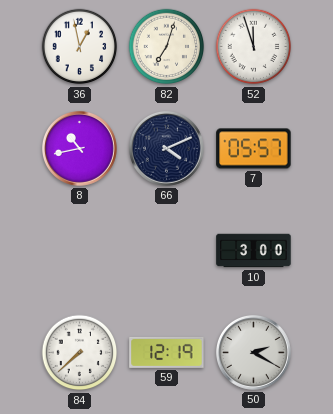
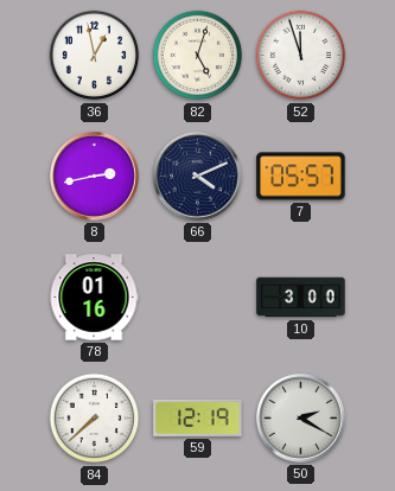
82: 7:03 -> 5:03 (198, 56)
8: 10:43 -> 2:43 (94, 176)
78: none -> 01:16 (94, 298)
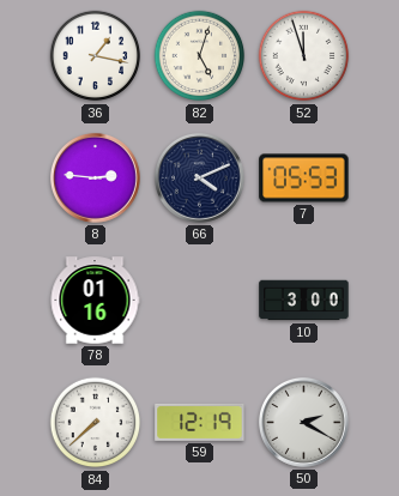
36: 12:58 -> 1:17 (96, 56)
8: 2:43 -> 2:46 (95, 177)
7: 05:57 -> 05:53 (304, 179)
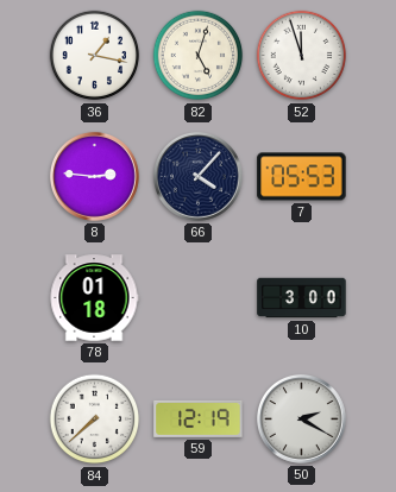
66: 4:11 -> 4:07 (197, 176)
78: 01:16 -> 01:18 (94, 298)
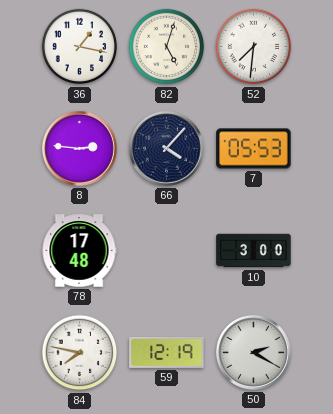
52: 11:57 -> 7:31 (254, 47)
78: 01:18 -> 17:48 (79, 251)
84: 7:38 -> 7:47 (80, 353)
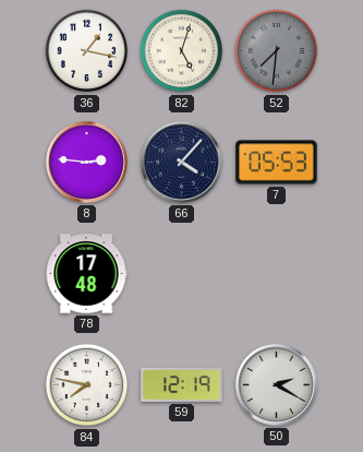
52 dial: white -> grey (277, 51)
10: 3:00 -> none (254, 251)
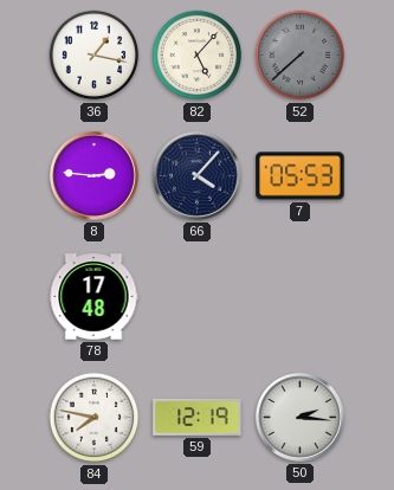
82: 5:03 -> 5:07 (198, 56)
52: 7:31 -> 7:38 (301, 56)
50: 2:20 -> 2:16 (299, 417)
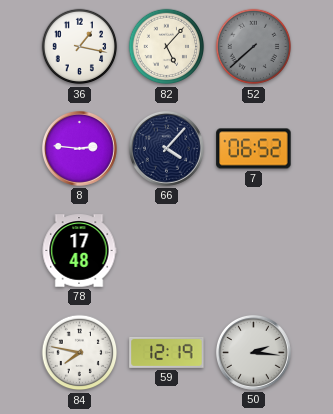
7: 05:53 -> 06:52 (254, 149)
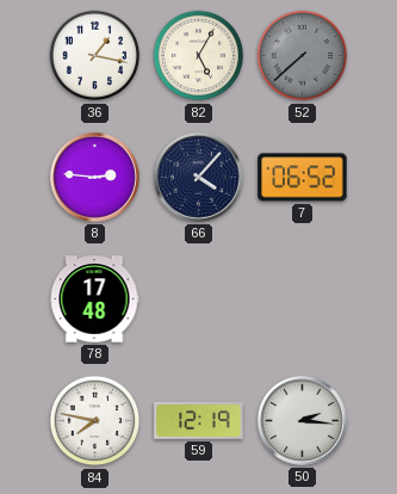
82: 5:07 -> 5:05 (199, 56)
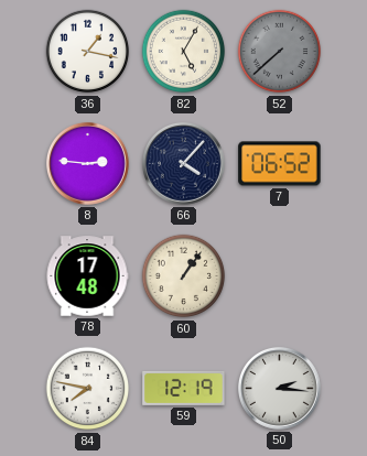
60: none -> 1:06 (184, 276)
